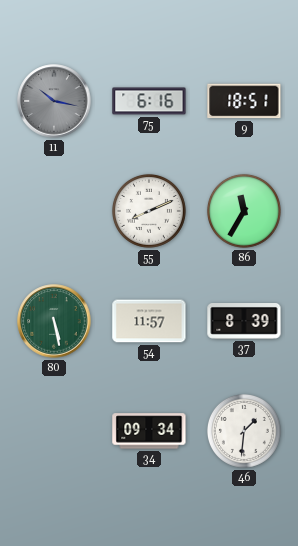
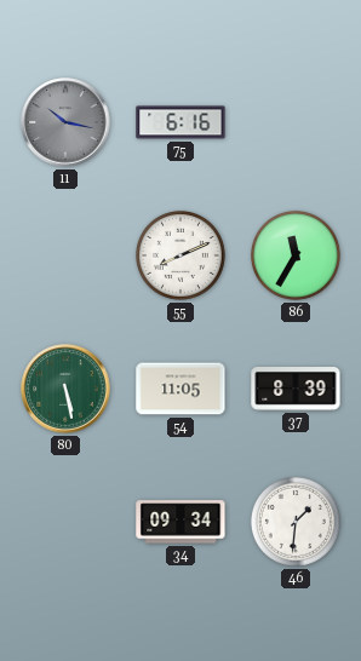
9: 18:51 -> none (244, 101)
54: 11:57 -> 11:05 (180, 389)
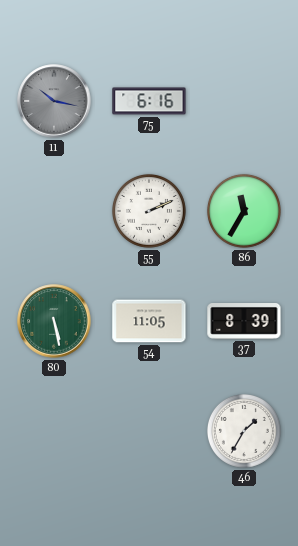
55: 8:11 -> 2:11 (149, 211)
34: 09:34 -> none (180, 522)
46: 1:31 -> 1:35 (244, 431)
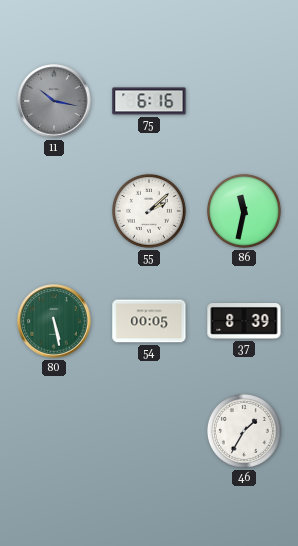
55: 2:11 -> 2:08 (149, 211)
86: 11:35 -> 11:32 (244, 211)
54: 11:05 -> 00:05 (149, 321)
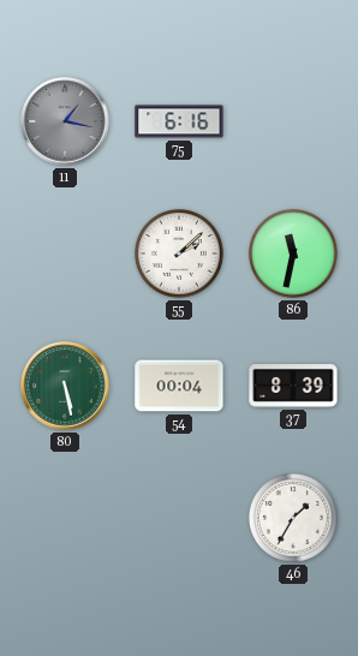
11: 10:17 -> 1:17 (65, 121)
54: 00:05 -> 00:04 (179, 386)
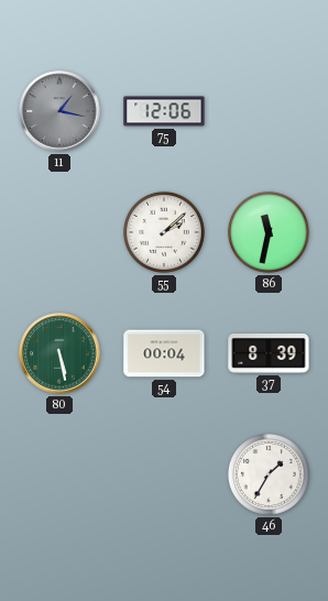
75: 6:16 -> 12:06 (164, 111)
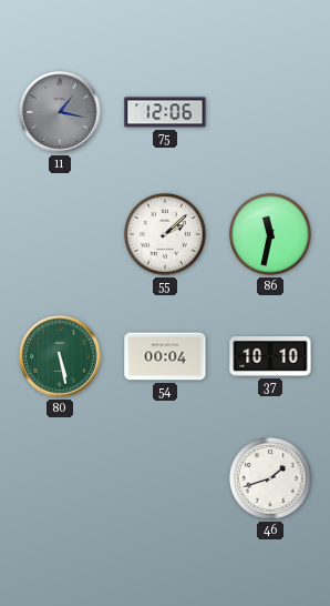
37: 8:39 -> 10:10 (270, 357)
46: 1:35 -> 1:42 (270, 478)
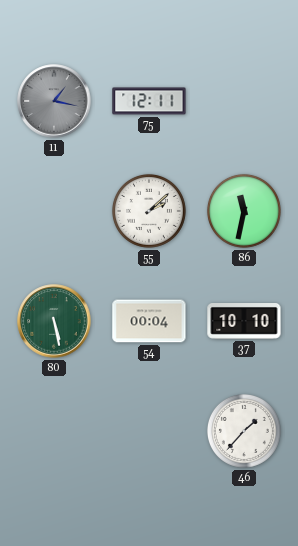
75: 12:06 -> 12:11 (149, 101)
46: 1:42 -> 1:37 (244, 431)
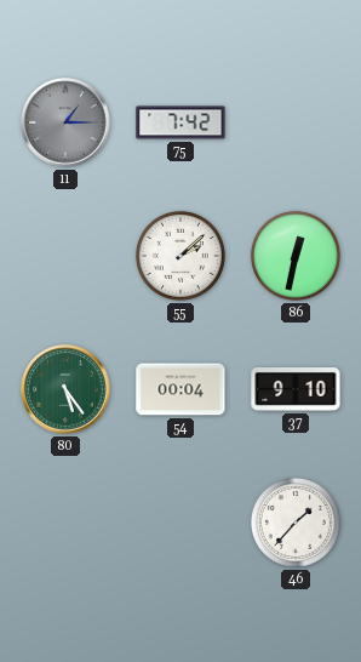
11: 1:17 -> 1:15 (65, 122)
75: 12:11 -> 7:42 (180, 122)
86: 11:32 -> 12:32 (296, 256)
80: 5:28 -> 5:24 (65, 389)
37: 10:10 -> 9:10 (296, 390)
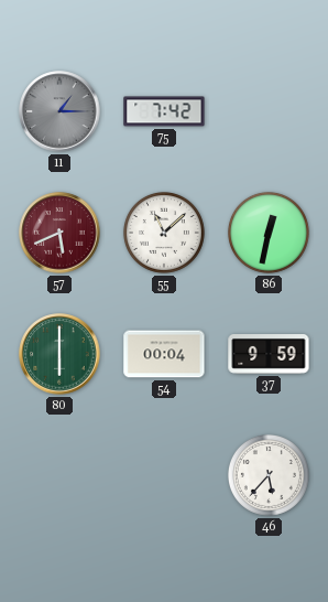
57: none -> 5:41 (59, 233)
55: 2:08 -> 11:08 (164, 233)
80: 5:24 -> 6:00 (59, 354)
37: 9:10 -> 9:59 (269, 355)
46: 1:37 -> 5:37 (269, 475)
